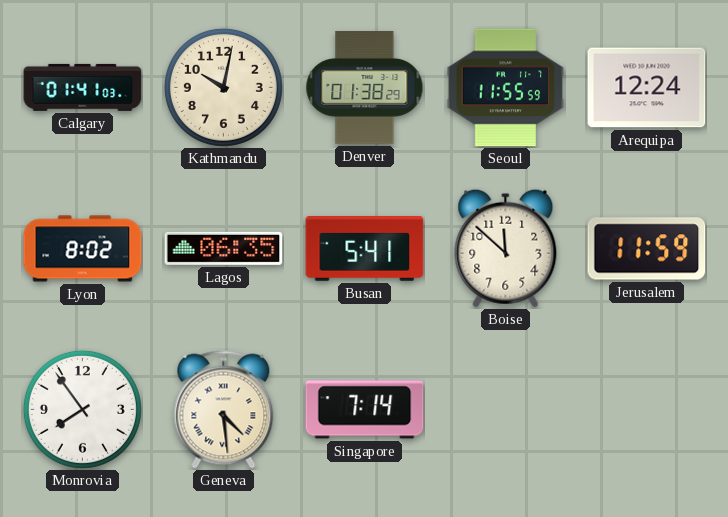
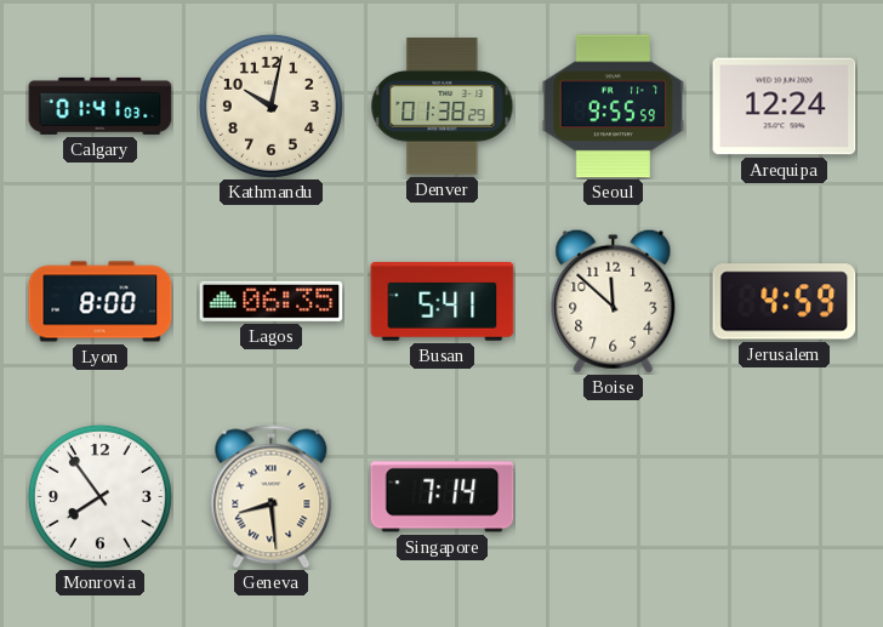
Seoul: 11:55 -> 9:55 (614, 107)
Lyon: 8:02 -> 8:00 (101, 302)
Jerusalem: 11:59 -> 4:59 (785, 302)
Geneva: 4:29 -> 8:29 (272, 497)
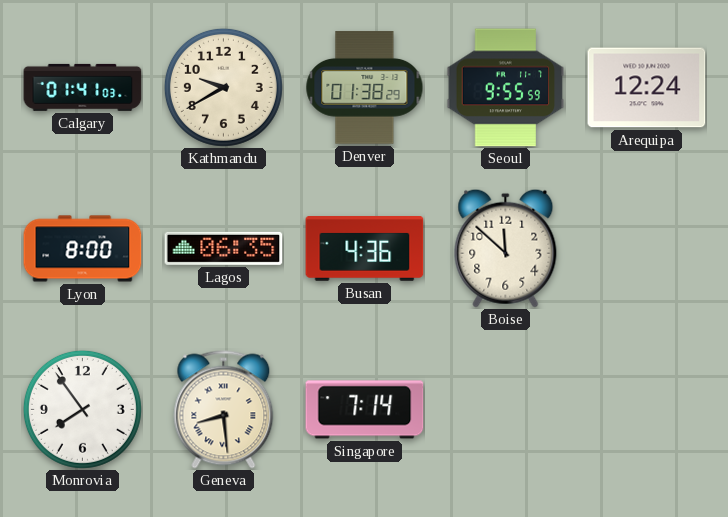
Kathmandu: 10:02 -> 9:40 (223, 87)
Busan: 5:41 -> 4:36 (365, 249)
Jerusalem: 4:59 -> none (785, 302)
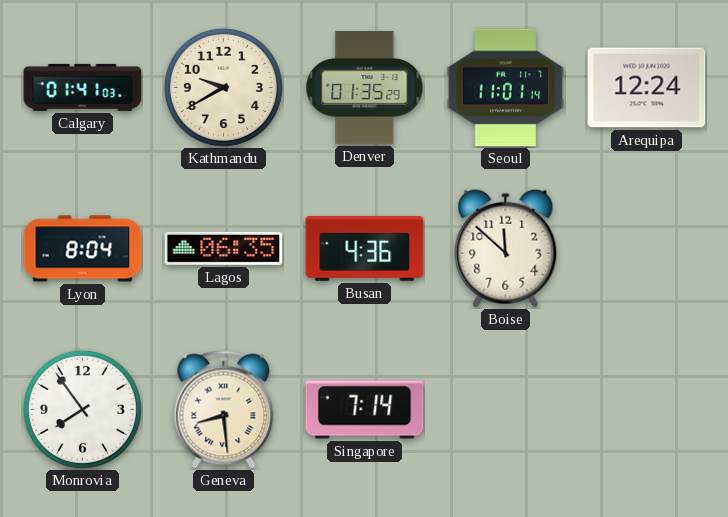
Denver: 01:38 -> 01:35 (365, 88)
Seoul: 9:55 -> 11:01 (506, 88)
Lyon: 8:00 -> 8:04 (83, 249)
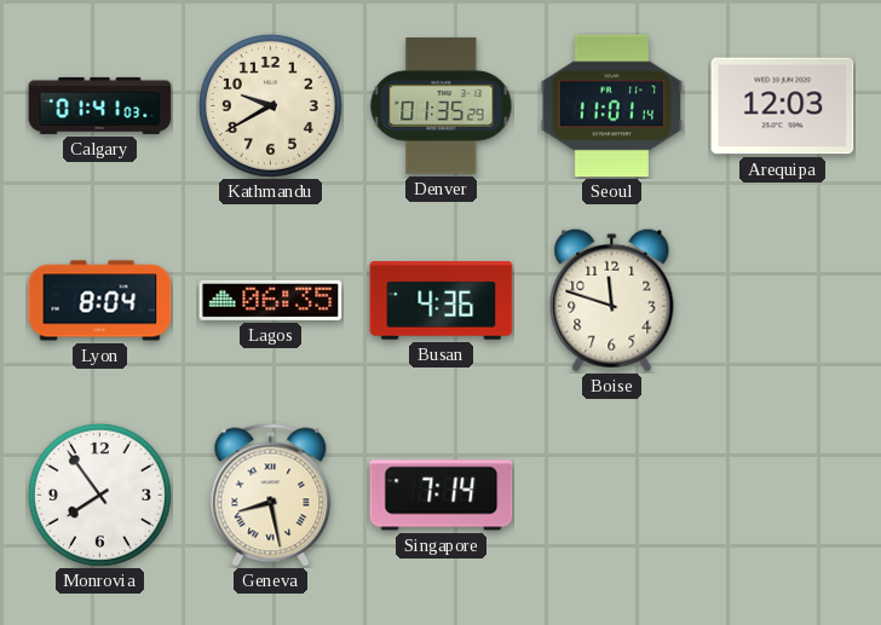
Arequipa: 12:24 -> 12:03 (783, 106)
Boise: 11:52 -> 11:48 (612, 300)
Geneva: 8:29 -> 8:28 (271, 496)
